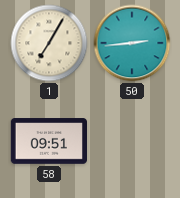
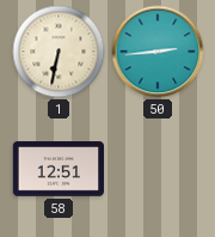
1: 7:05 -> 6:32 (59, 51)
58: 09:51 -> 12:51 (59, 169)
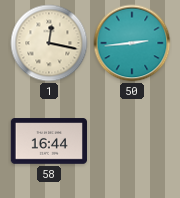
1: 6:32 -> 12:17 (49, 43)
58: 12:51 -> 16:44 (49, 141)
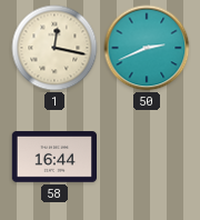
50: 2:44 -> 2:41 (147, 48)
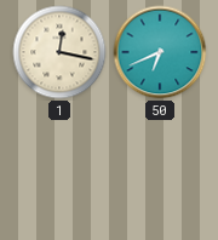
50: 2:41 -> 6:41 (160, 52)
58: 16:44 -> none (54, 157)
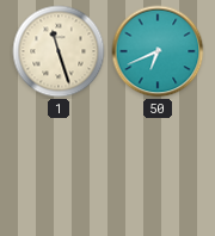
1: 12:17 -> 11:27 (59, 51)
